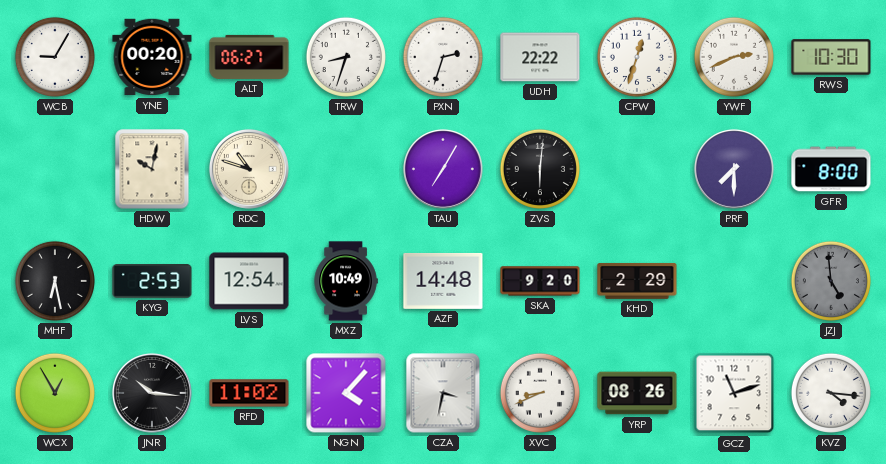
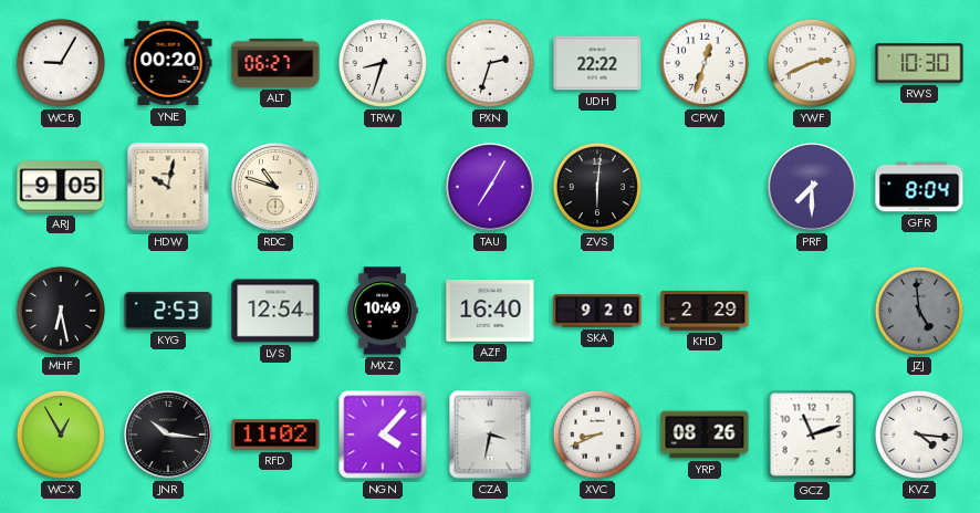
ARJ: none -> 9:05 (61, 187)
GFR: 8:00 -> 8:04 (919, 187)
AZF: 14:48 -> 16:40 (490, 311)
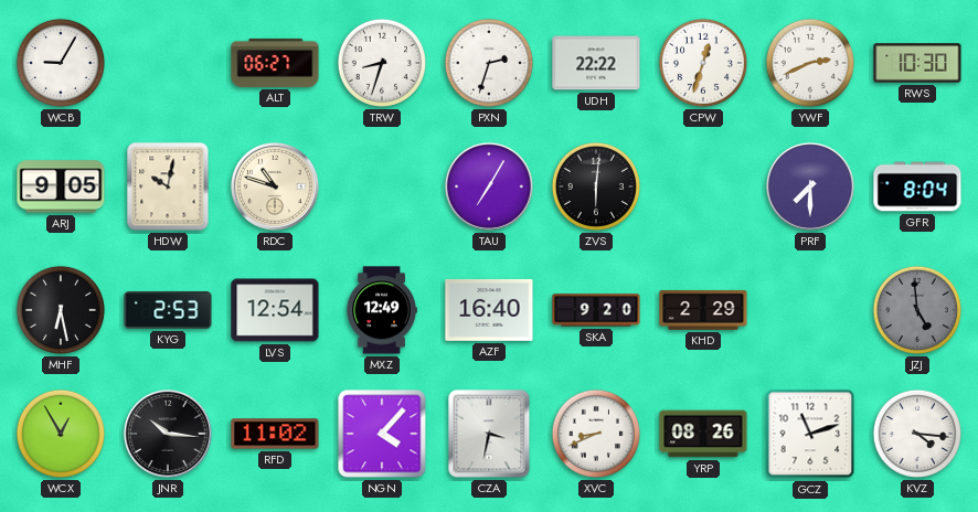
YNE: 00:20 -> none (168, 63)
MXZ: 10:49 -> 12:49 (382, 310)
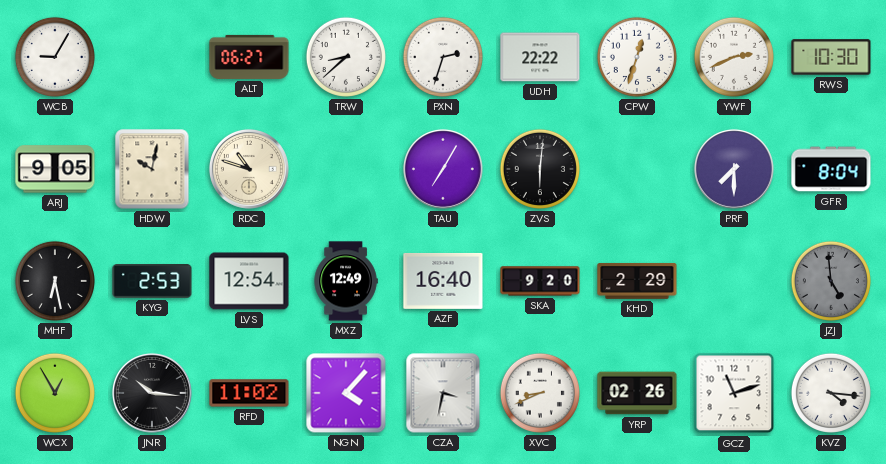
TRW: 8:33 -> 8:38 (346, 57)
YRP: 08:26 -> 02:26 (637, 393)
